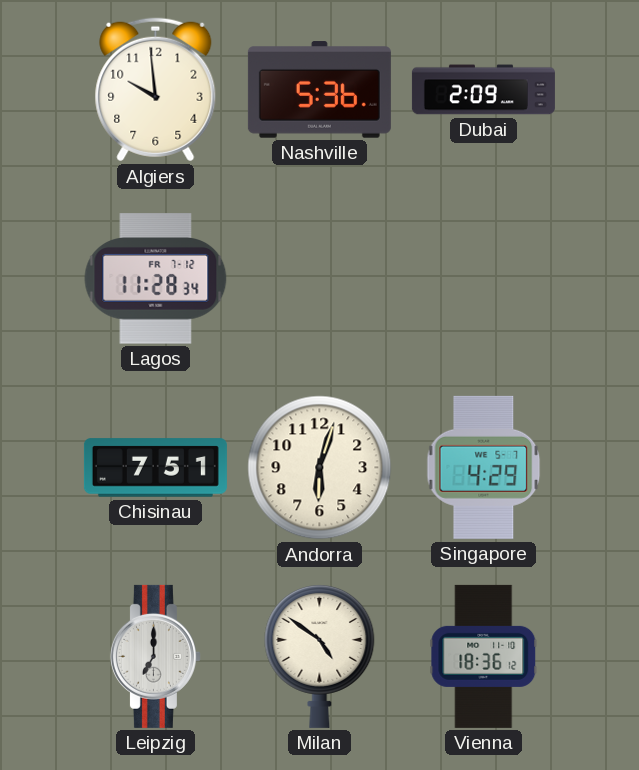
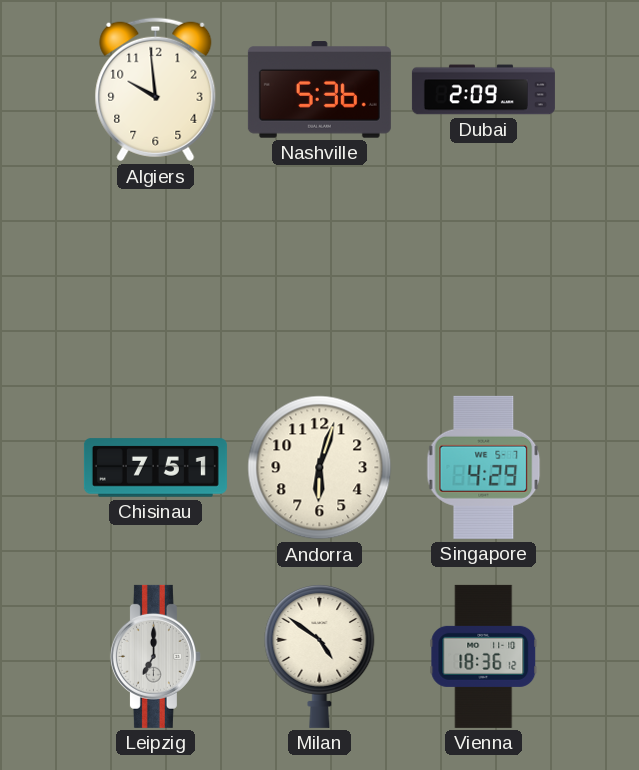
Lagos: 11:28 -> none (156, 279)
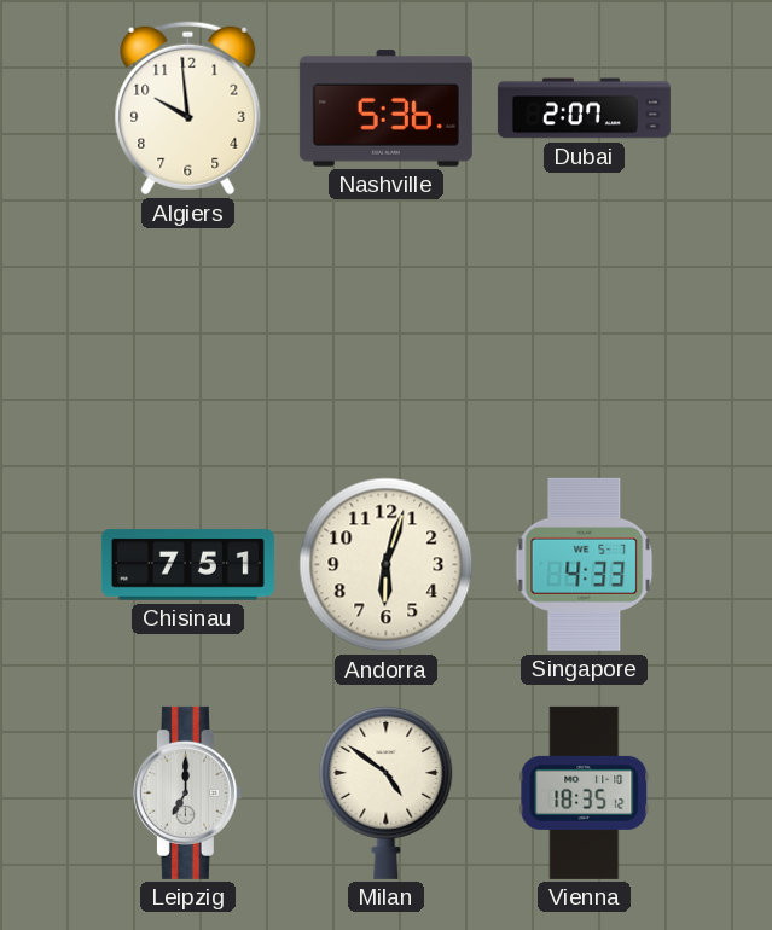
Dubai: 2:09 -> 2:07 (584, 109)
Singapore: 4:29 -> 4:33 (585, 564)
Vienna: 18:36 -> 18:35 (585, 792)
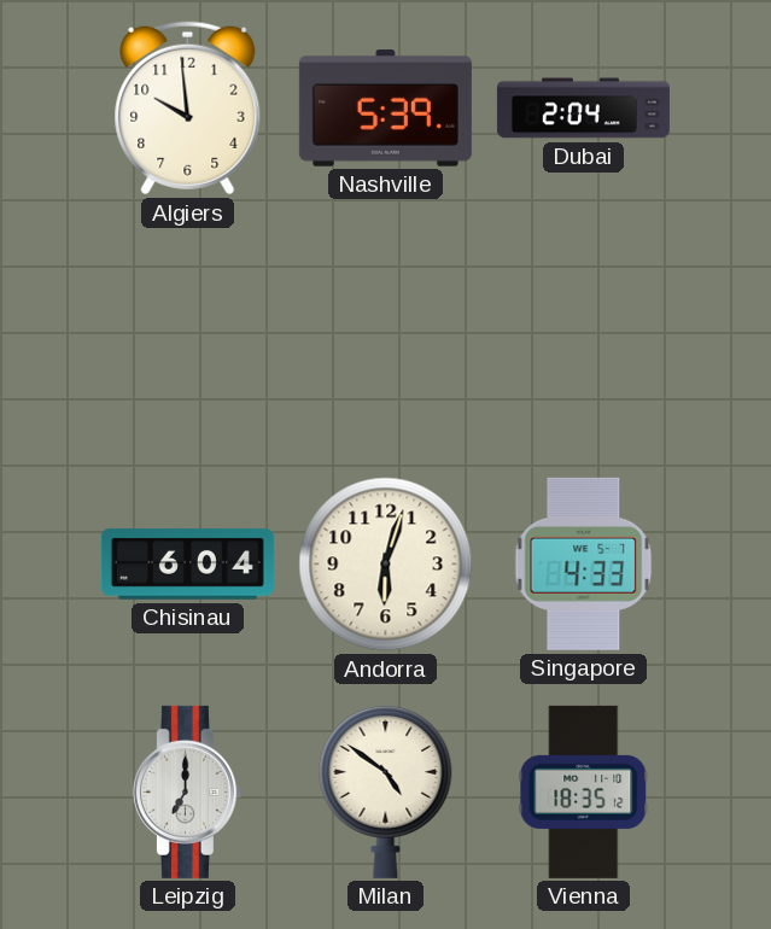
Nashville: 5:36 -> 5:39 (385, 109)
Dubai: 2:07 -> 2:04 (583, 109)
Chisinau: 7:51 -> 6:04 (187, 565)
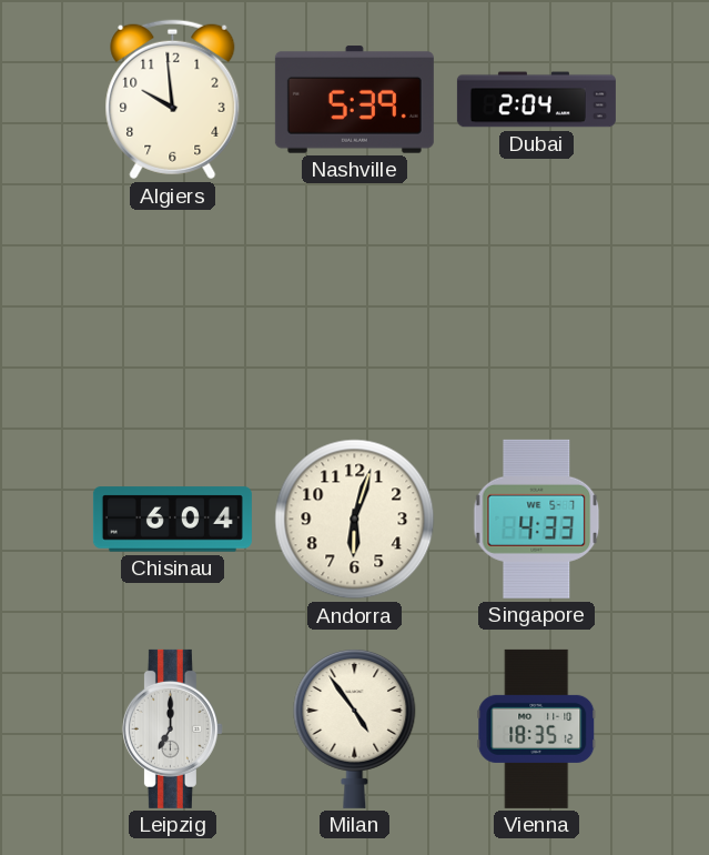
Milan: 4:51 -> 4:54 (355, 728)
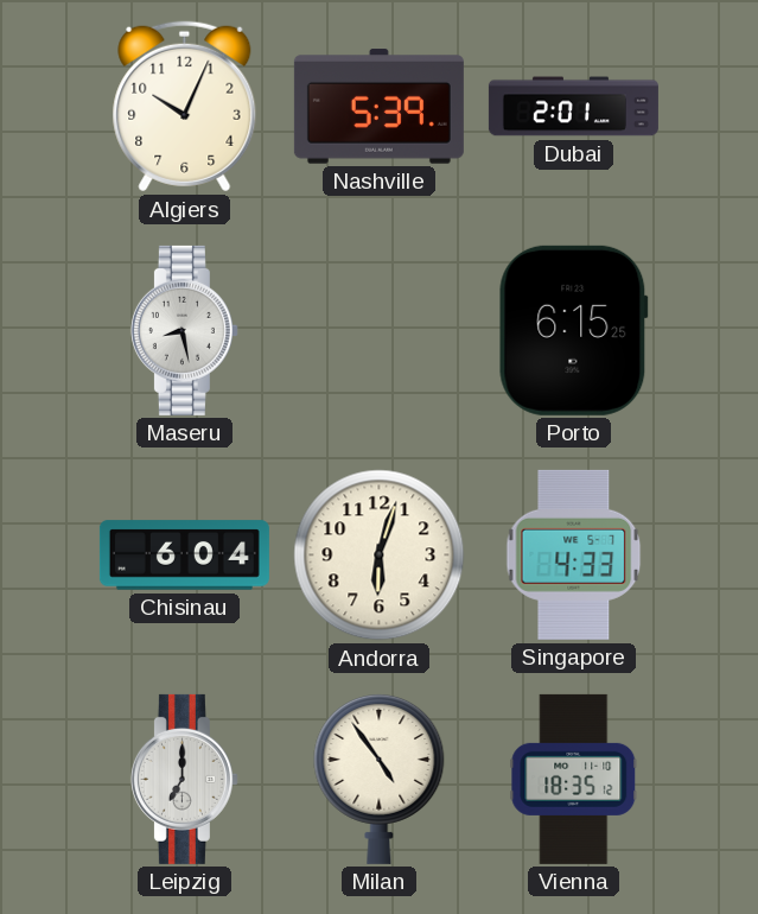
Algiers: 9:59 -> 10:04 (185, 107)
Dubai: 2:04 -> 2:01 (573, 107)
Maseru: none -> 8:28 (184, 330)
Porto: none -> 6:15 (573, 330)
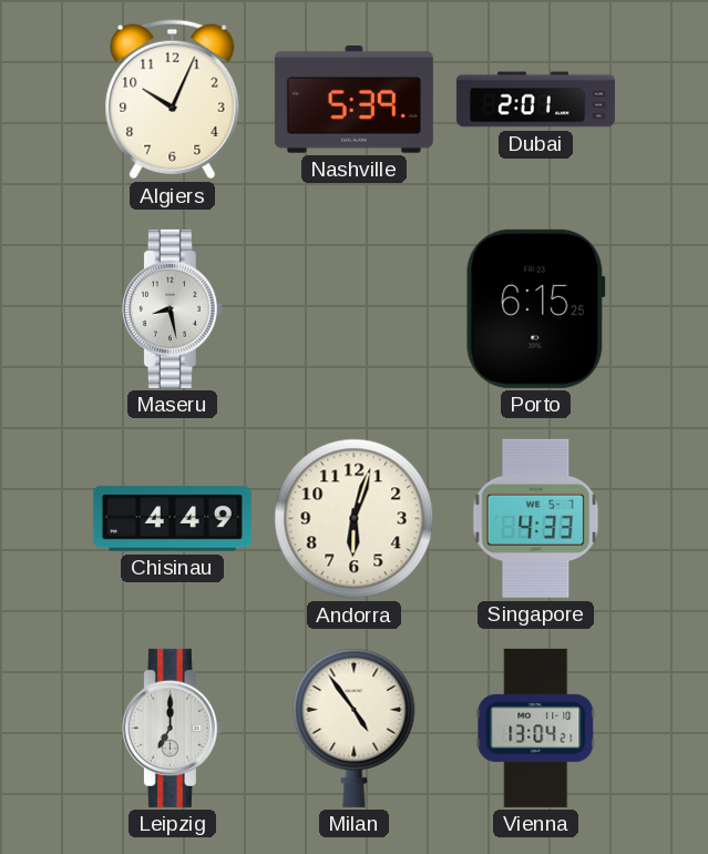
Chisinau: 6:04 -> 4:49 (172, 519)
Vienna: 18:35 -> 13:04 (536, 728)
